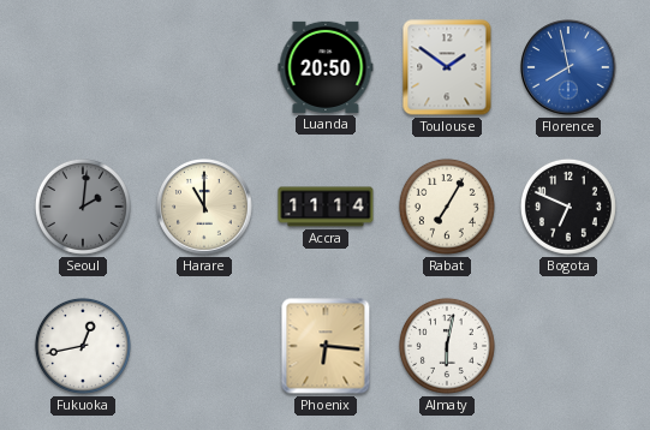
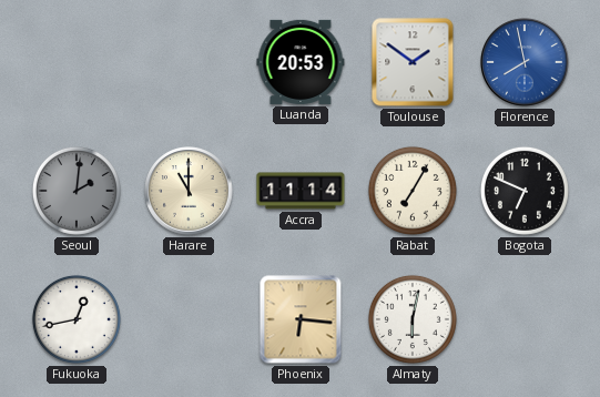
Luanda: 20:50 -> 20:53 (301, 62)
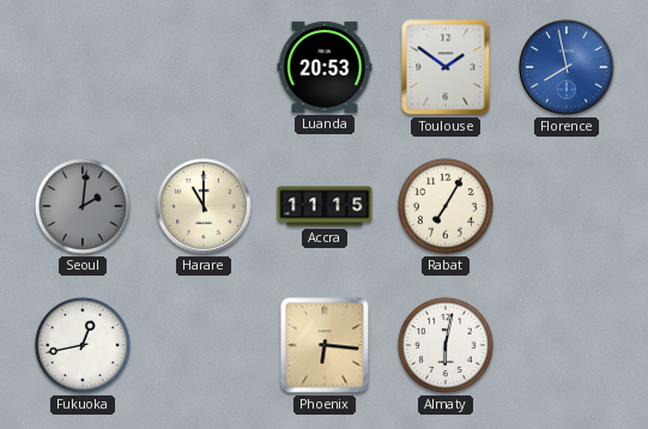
Accra: 11:14 -> 11:15 (325, 206)
Bogota: 6:49 -> none (525, 191)
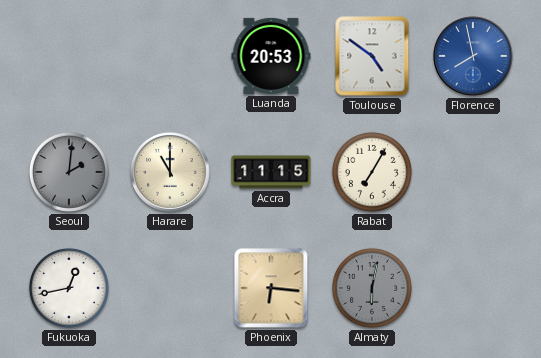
Toulouse: 1:51 -> 4:51 (372, 56)
Almaty dial: white -> grey (372, 288)
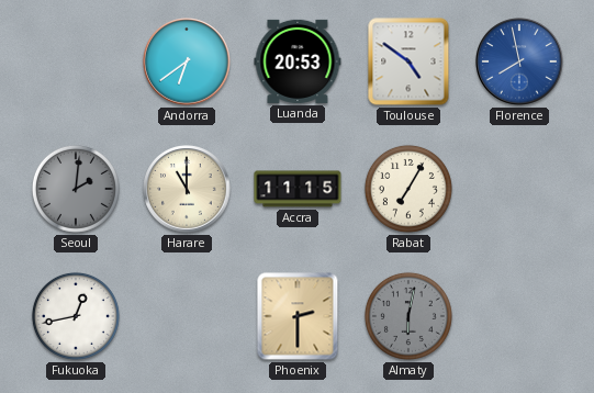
Andorra: none -> 6:39 (187, 61)
Phoenix: 6:16 -> 2:30 (298, 316)
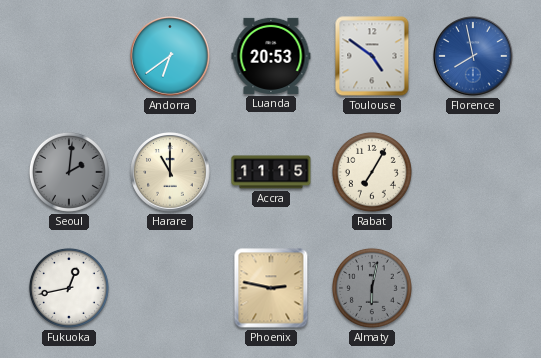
Phoenix: 2:30 -> 2:47 (271, 288)
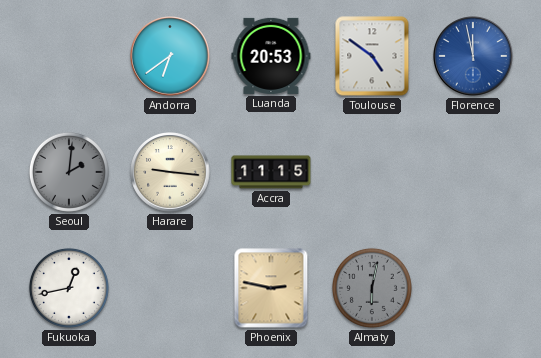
Florence: 7:58 -> 11:58 (473, 56)
Harare: 11:00 -> 9:16 (170, 172)
Rabat: 7:05 -> none (372, 172)
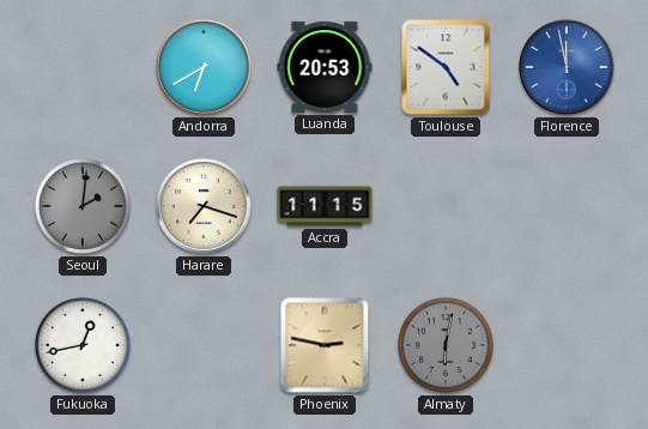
Andorra: 6:39 -> 6:40 (204, 67)
Harare: 9:16 -> 7:18 (204, 206)
